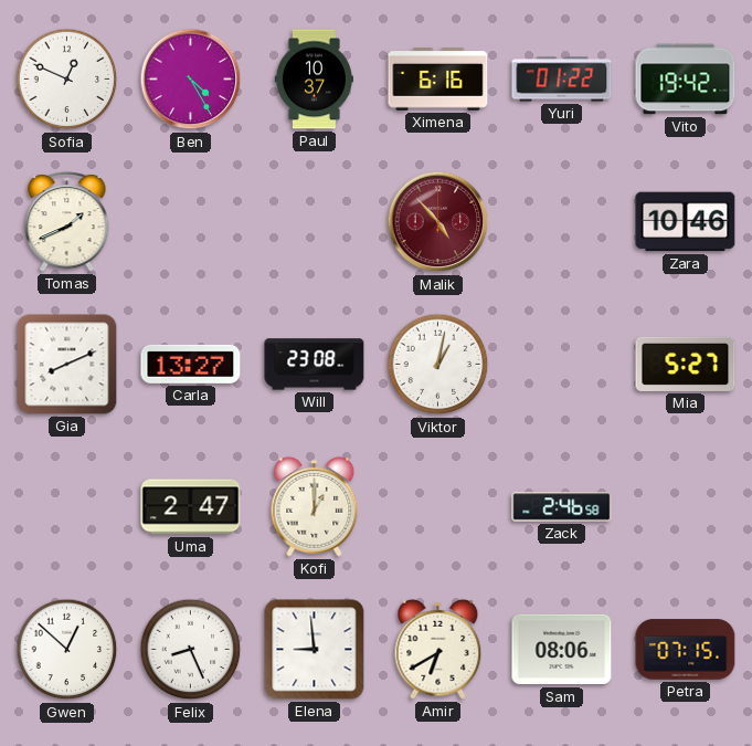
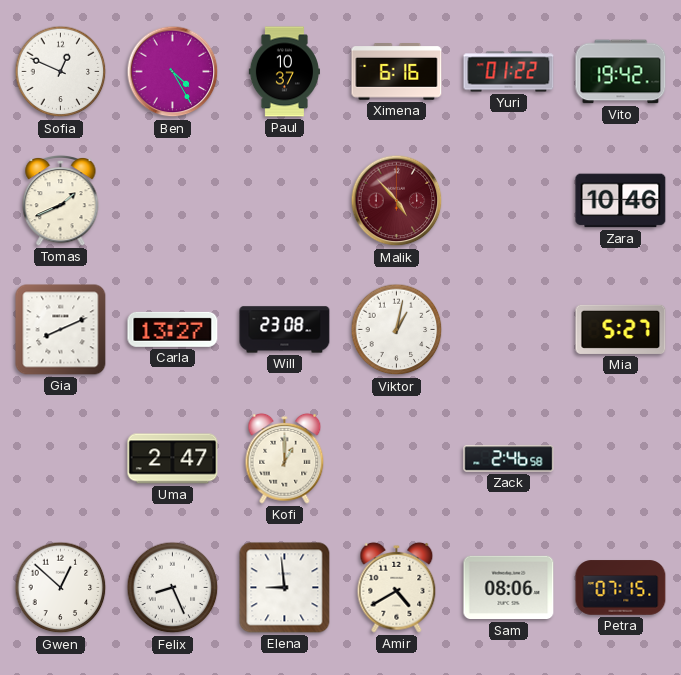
Amir: 6:40 -> 4:40 (397, 587)
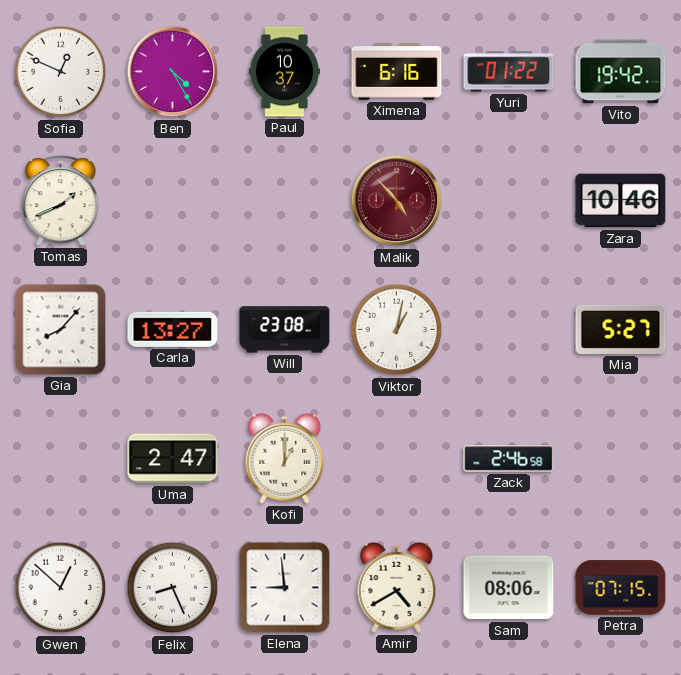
Gia: 8:11 -> 8:07 (61, 330)
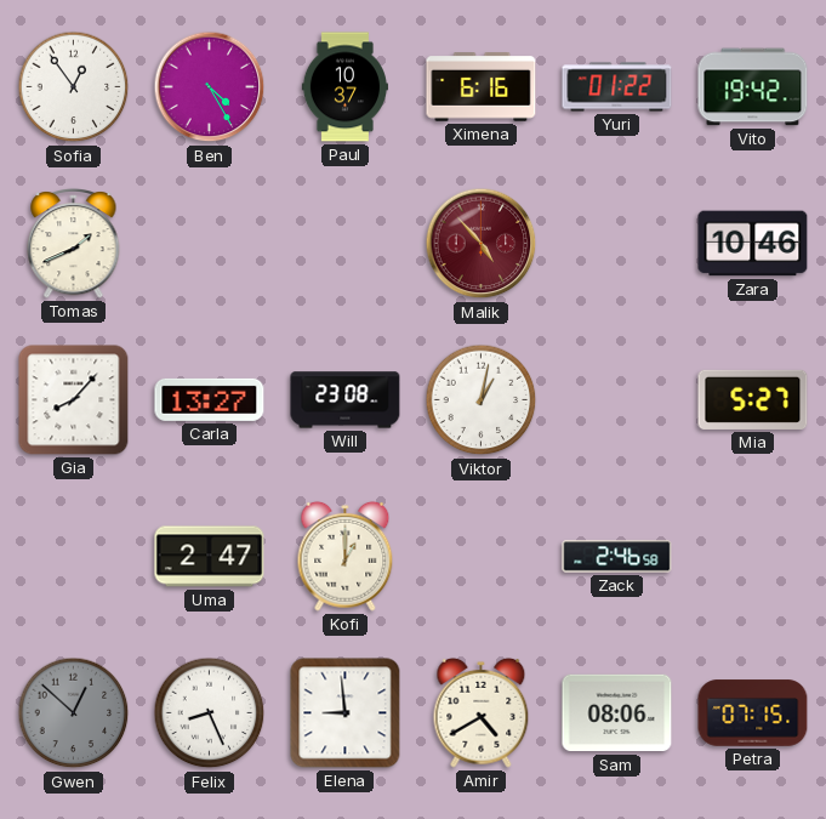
Sofia: 12:49 -> 12:54 (74, 87)
Gwen dial: white -> grey (74, 713)
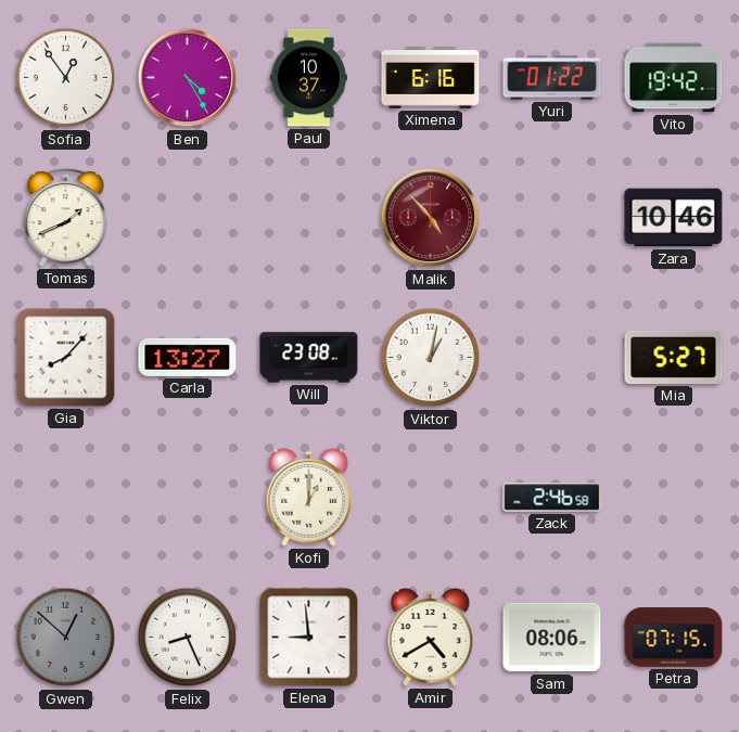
Uma: 2:47 -> none (210, 557)
